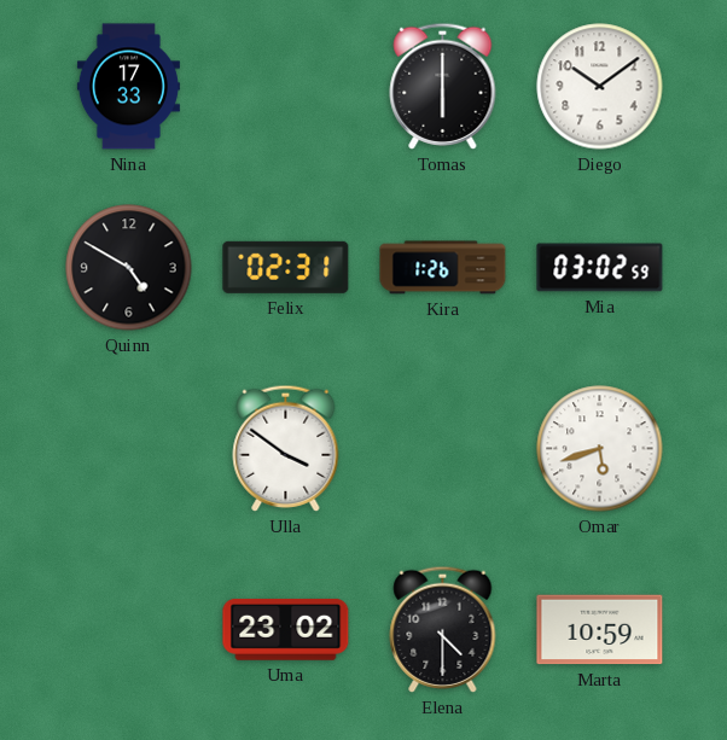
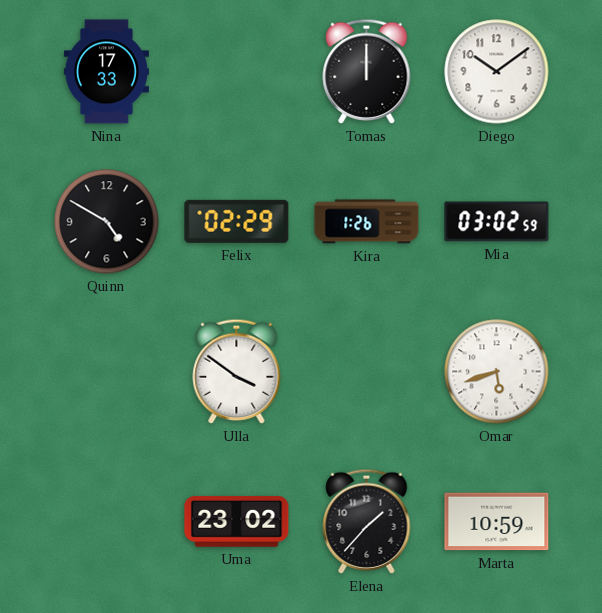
Tomas: 6:00 -> 12:00 (367, 71)
Felix: 02:31 -> 02:29 (237, 221)
Elena: 4:30 -> 1:37 (367, 521)
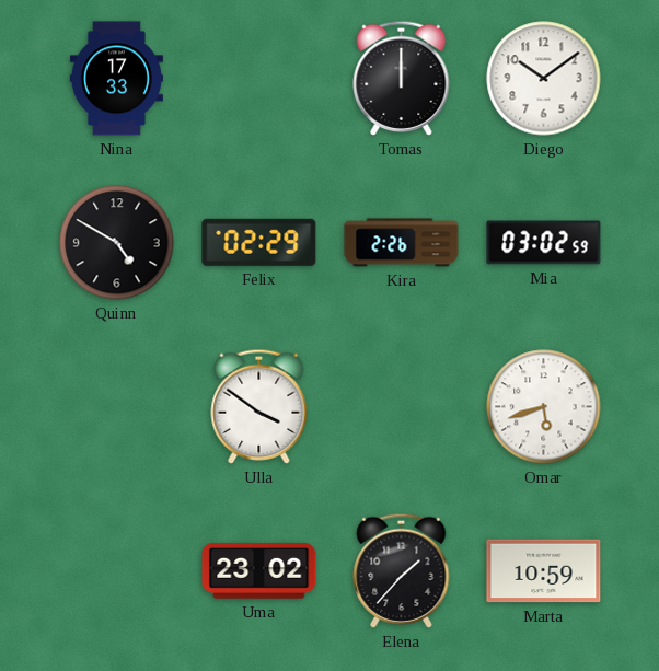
Kira: 1:26 -> 2:26 (402, 243)
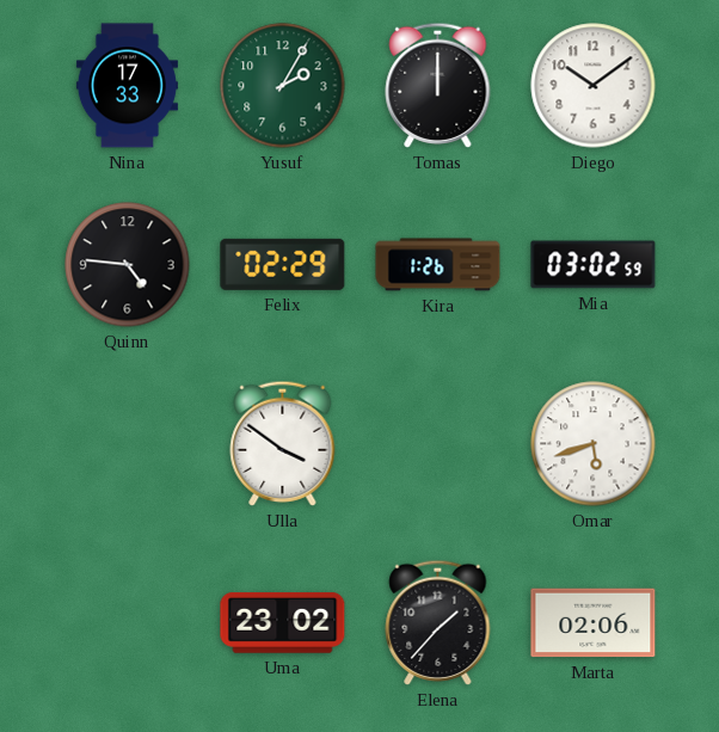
Yusuf: none -> 2:05 (283, 86)
Quinn: 4:50 -> 4:46 (128, 265)
Kira: 2:26 -> 1:26 (438, 265)
Marta: 10:59 -> 02:06 (594, 623)
